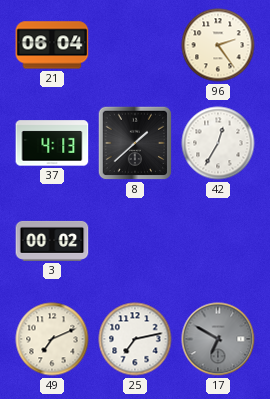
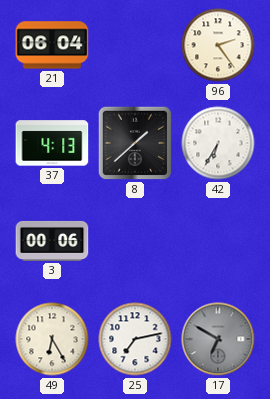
42: 12:35 -> 6:35 (218, 143)
3: 00:02 -> 00:06 (52, 241)
49: 7:11 -> 6:25 (52, 339)
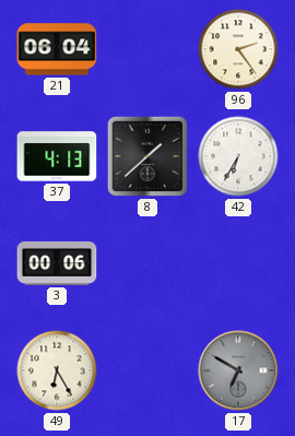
25: 7:13 -> none (135, 339)
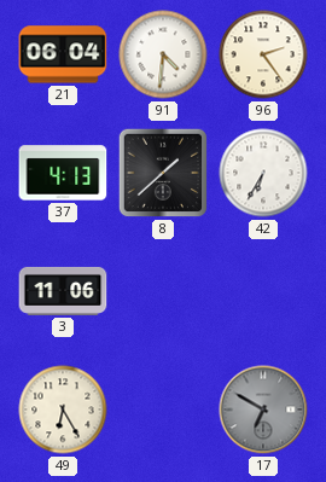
91: none -> 4:31 (163, 54)
3: 00:06 -> 11:06 (63, 291)
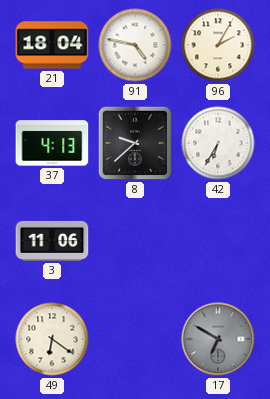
21: 06:04 -> 18:04 (52, 45)
91: 4:31 -> 4:47 (135, 45)
96: 2:24 -> 2:05 (218, 45)
8: 1:38 -> 9:38 (135, 143)
49: 6:25 -> 6:21 (52, 339)
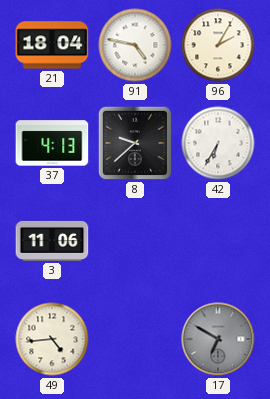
49: 6:21 -> 4:44 (52, 339)
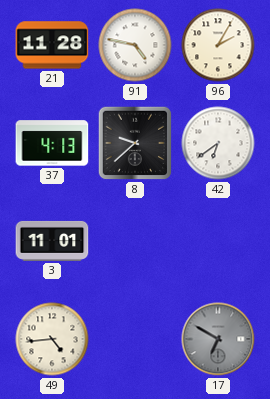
21: 18:04 -> 11:28 (52, 45)
42: 6:35 -> 6:39 (218, 143)
3: 11:06 -> 11:01 (52, 241)
